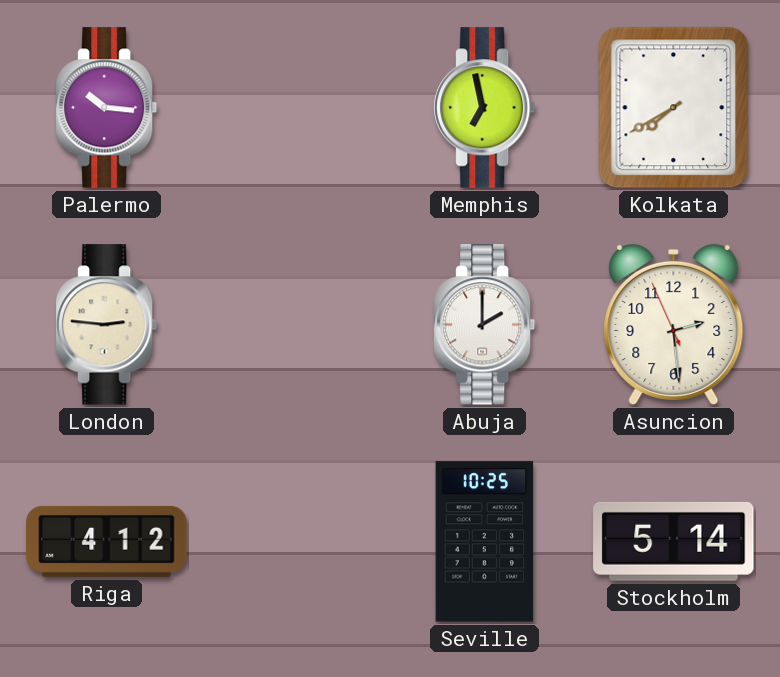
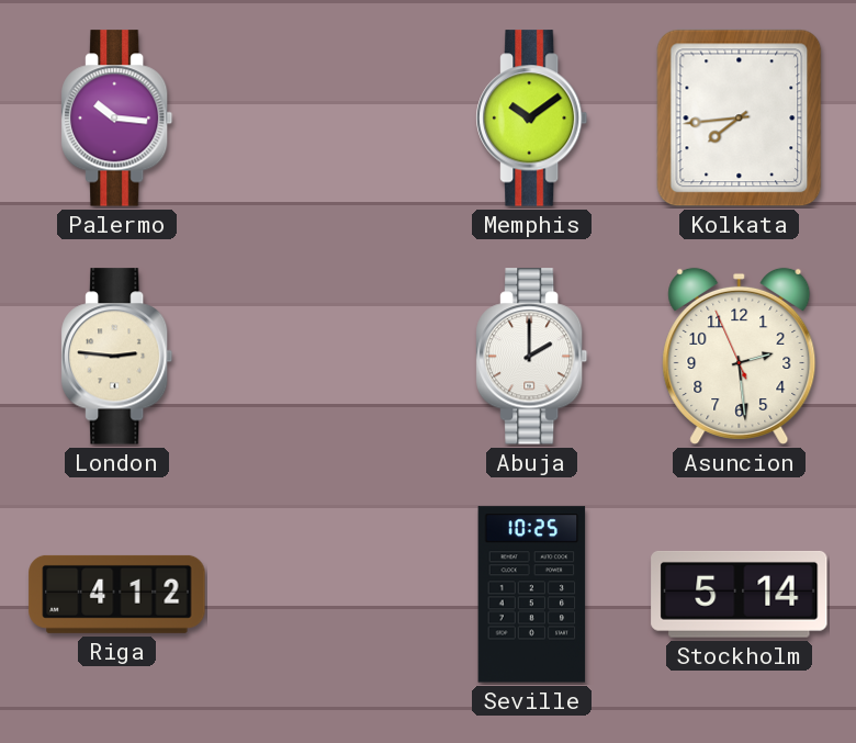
Memphis: 6:58 -> 10:09 (532, 119)
Kolkata: 7:40 -> 7:44 (740, 119)
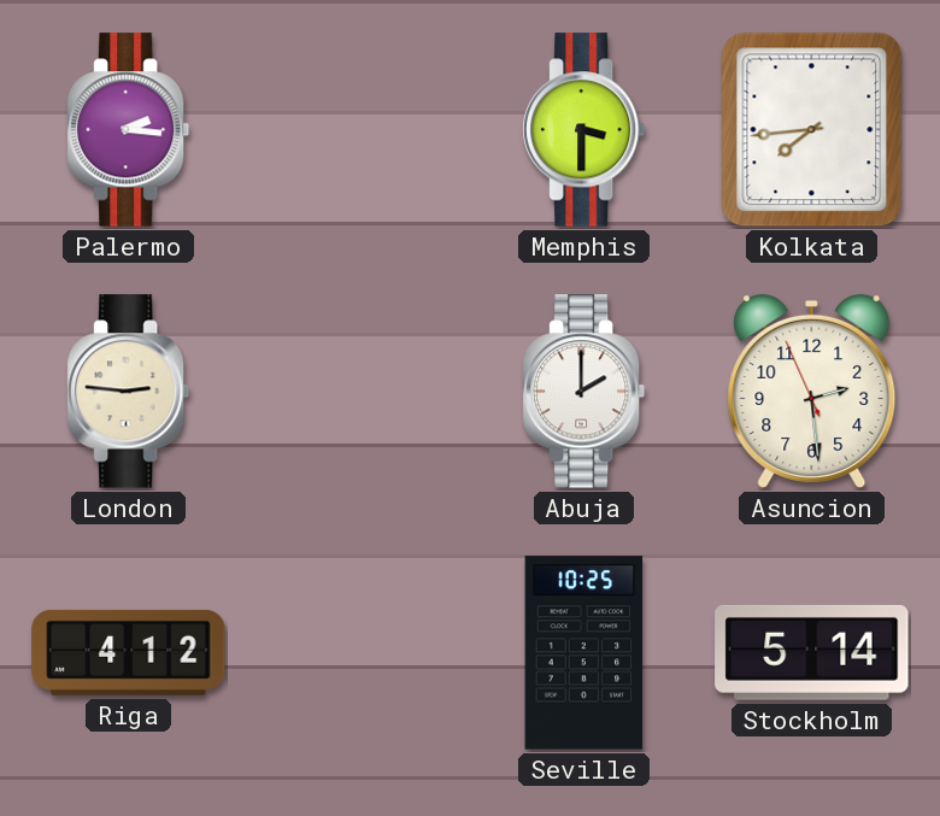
Palermo: 10:16 -> 2:16 (129, 130)
Memphis: 10:09 -> 3:30 (584, 130)
